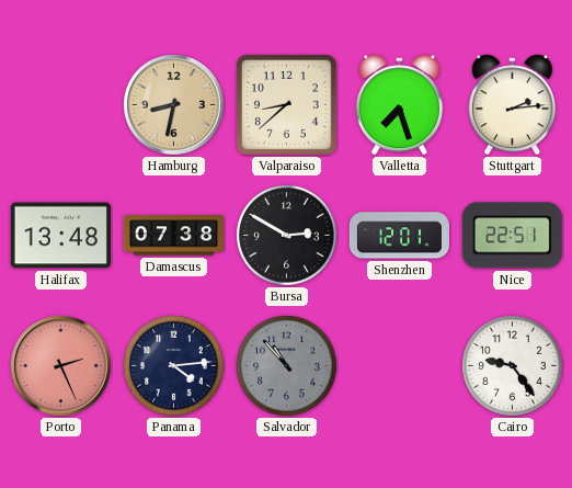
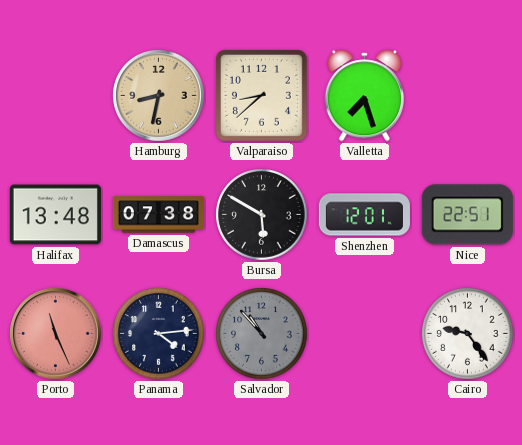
Stuttgart: 2:14 -> none (512, 105)
Bursa: 2:50 -> 5:50 (262, 215)
Porto: 2:26 -> 11:26 (56, 334)
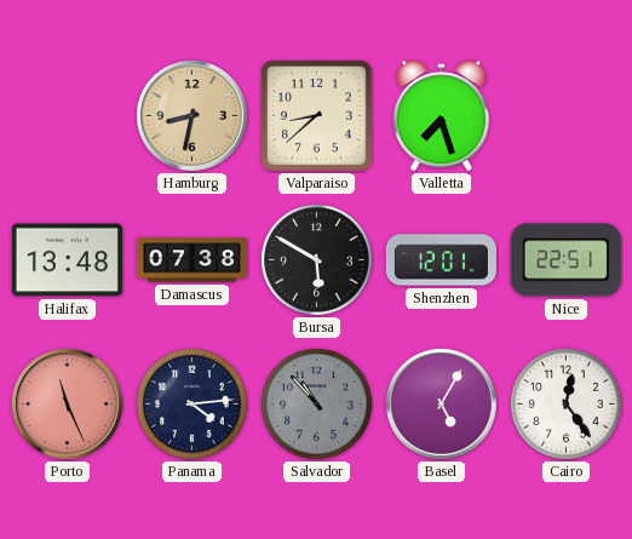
Basel: none -> 5:05 (442, 405)
Cairo: 9:24 -> 12:24 (567, 405)
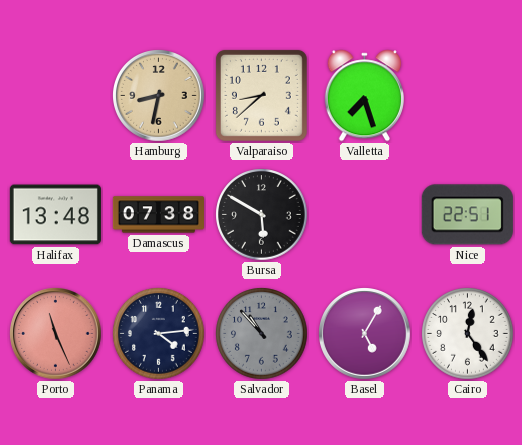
Shenzhen: 12:01 -> none (441, 260)
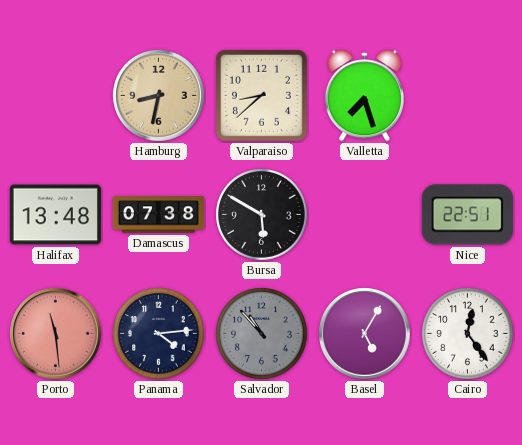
Porto: 11:26 -> 11:29 (56, 334)
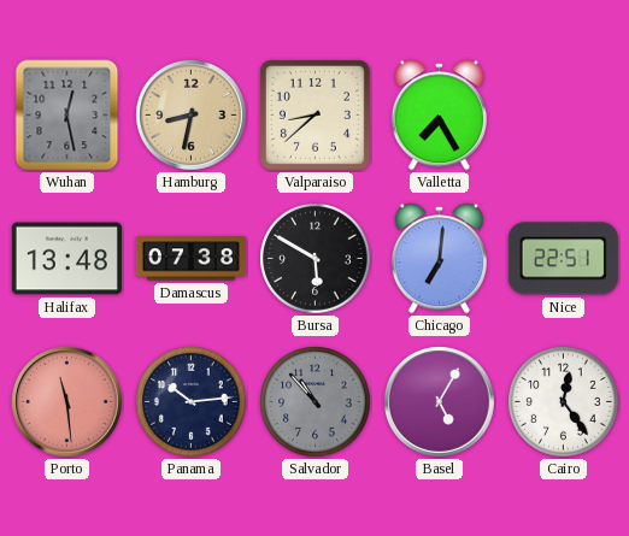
Wuhan: none -> 12:28 (67, 116)
Valletta: 7:27 -> 7:25 (439, 116)
Chicago: none -> 7:01 (439, 259)
Panama: 4:14 -> 10:14 (192, 402)
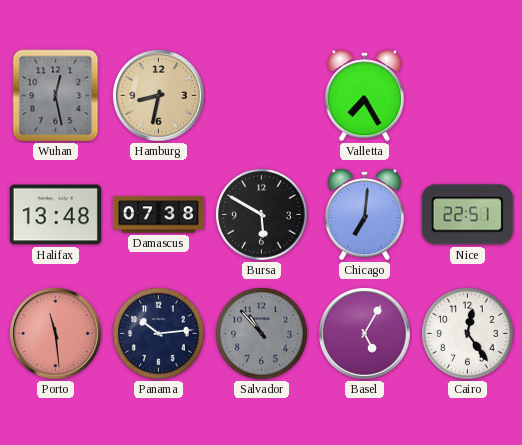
Valparaiso: 8:38 -> none (314, 114)
